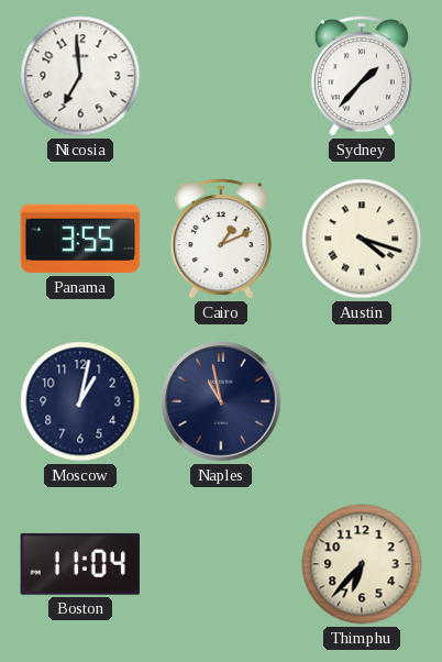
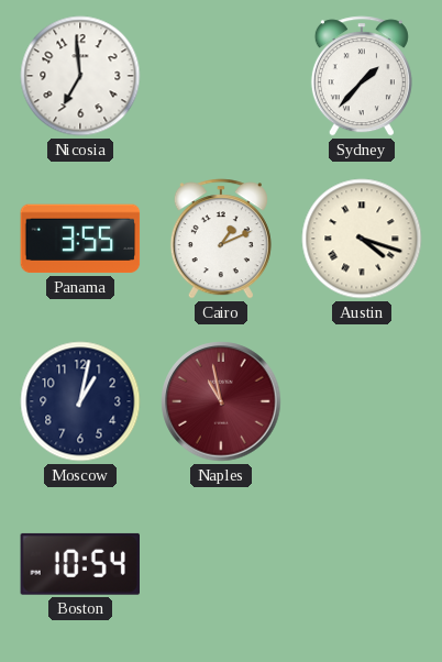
Naples dial: navy -> burgundy (221, 401)
Boston: 11:04 -> 10:54 (79, 564)
Thimphu: 6:37 -> none (362, 564)
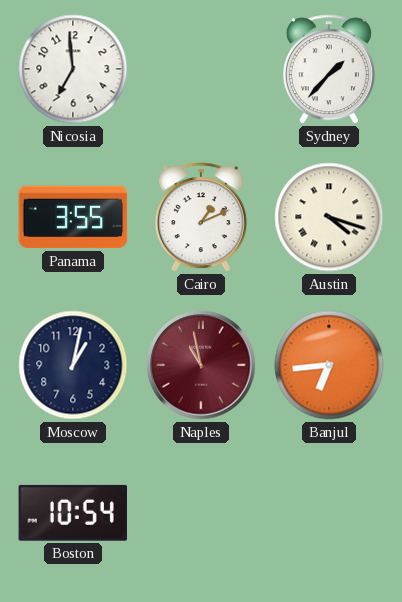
Banjul: none -> 6:44 (329, 365)
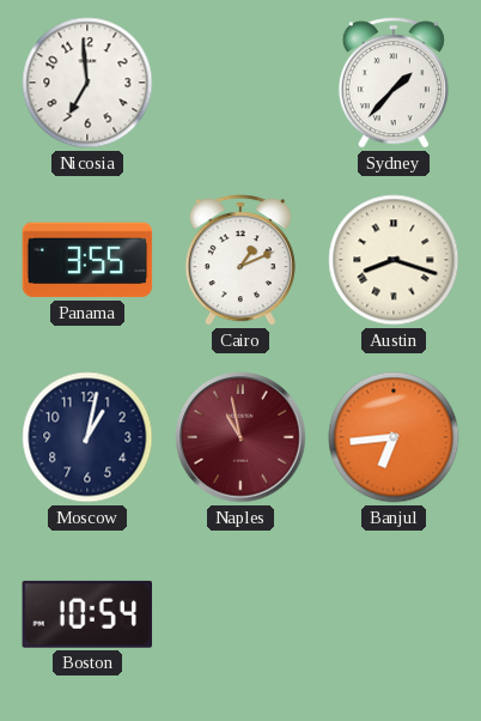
Austin: 4:18 -> 8:18 (394, 260)
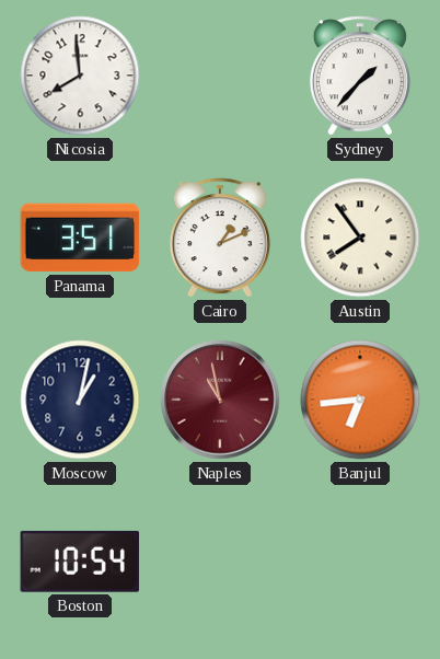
Nicosia: 6:59 -> 7:59 (80, 76)
Panama: 3:55 -> 3:51 (80, 238)
Austin: 8:18 -> 7:54 (360, 238)
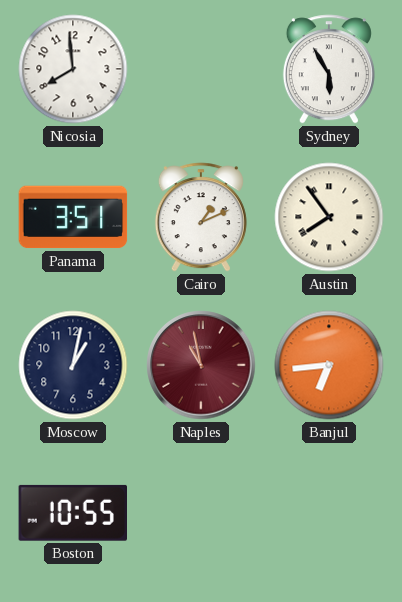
Sydney: 1:37 -> 5:55 (329, 69)
Boston: 10:54 -> 10:55 (72, 513)
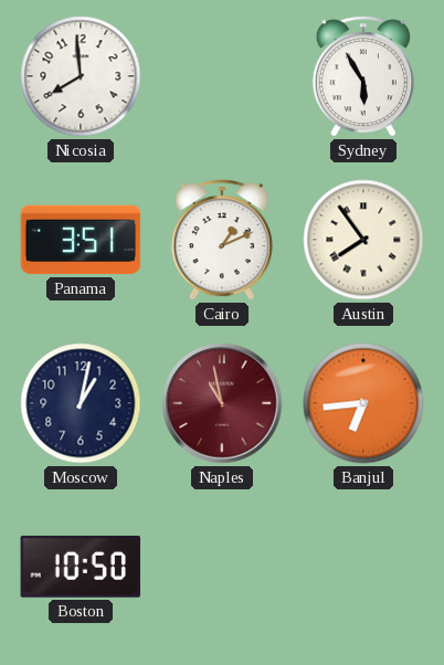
Boston: 10:55 -> 10:50 (80, 567)
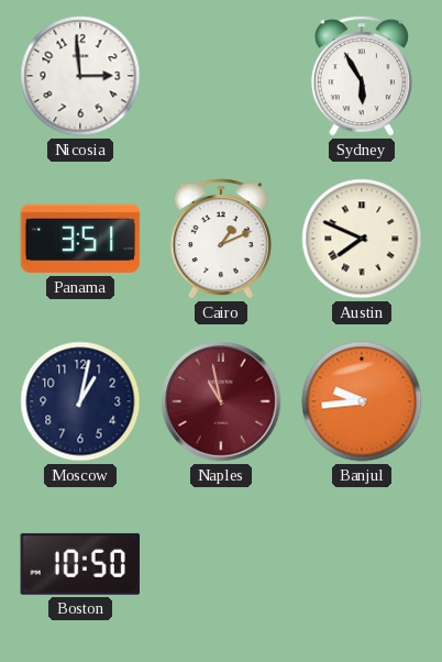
Nicosia: 7:59 -> 2:59 (80, 76)
Austin: 7:54 -> 7:49 (362, 239)
Banjul: 6:44 -> 9:44 (362, 401)
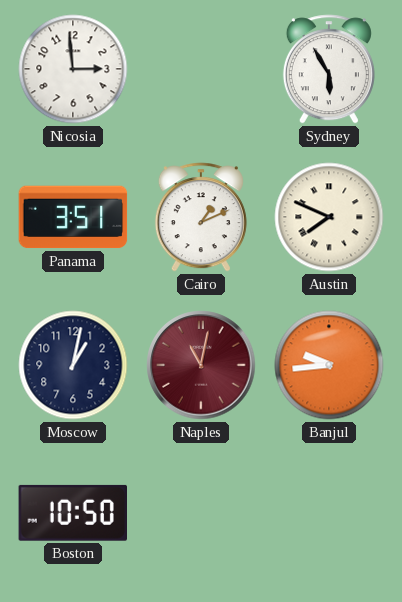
Naples: 10:58 -> 11:02 (201, 365)
